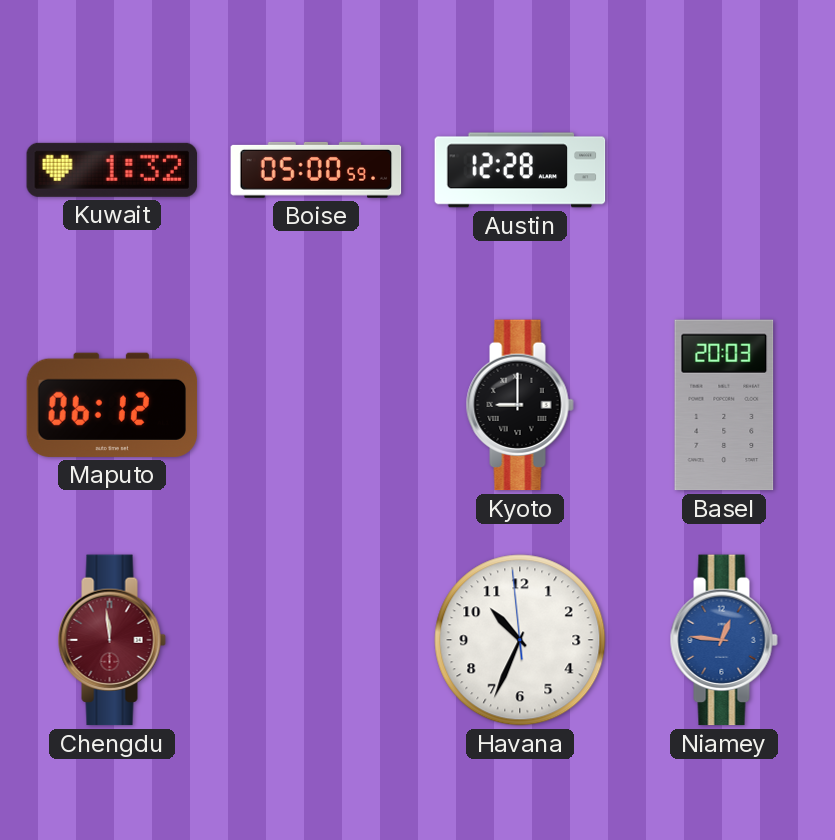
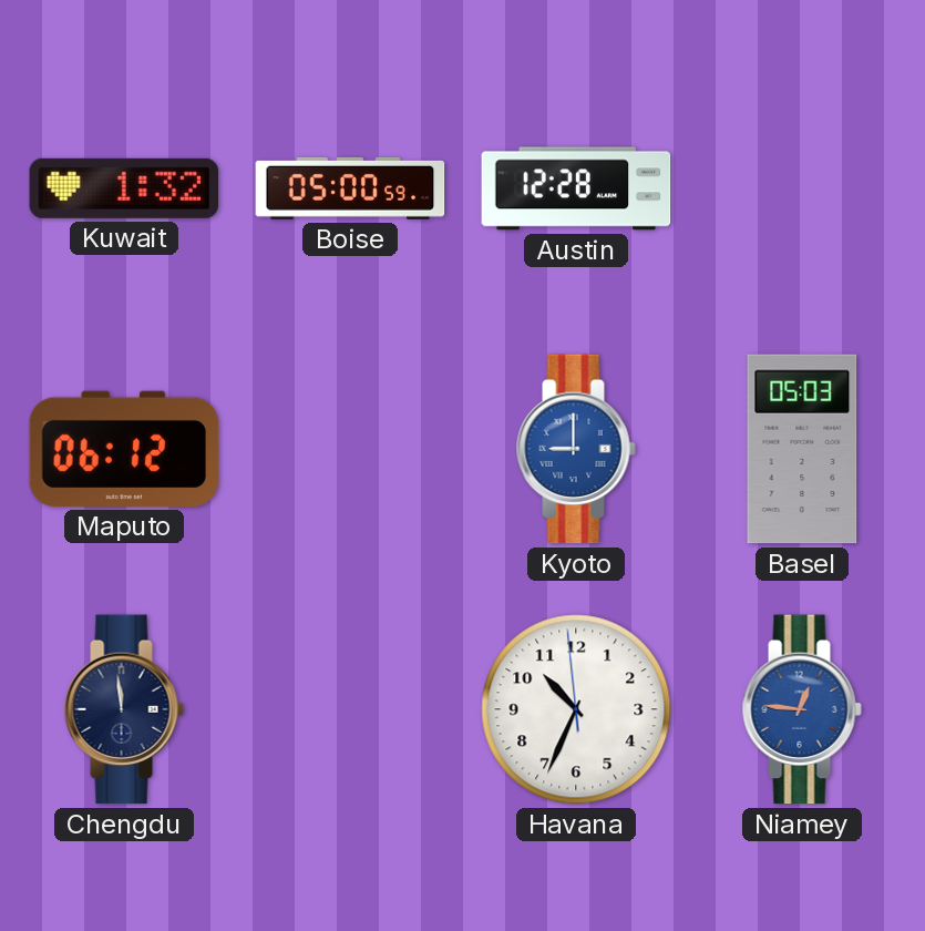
Kyoto dial: black -> blue (576, 449)
Basel: 20:03 -> 05:03 (802, 449)
Chengdu dial: burgundy -> navy (124, 709)
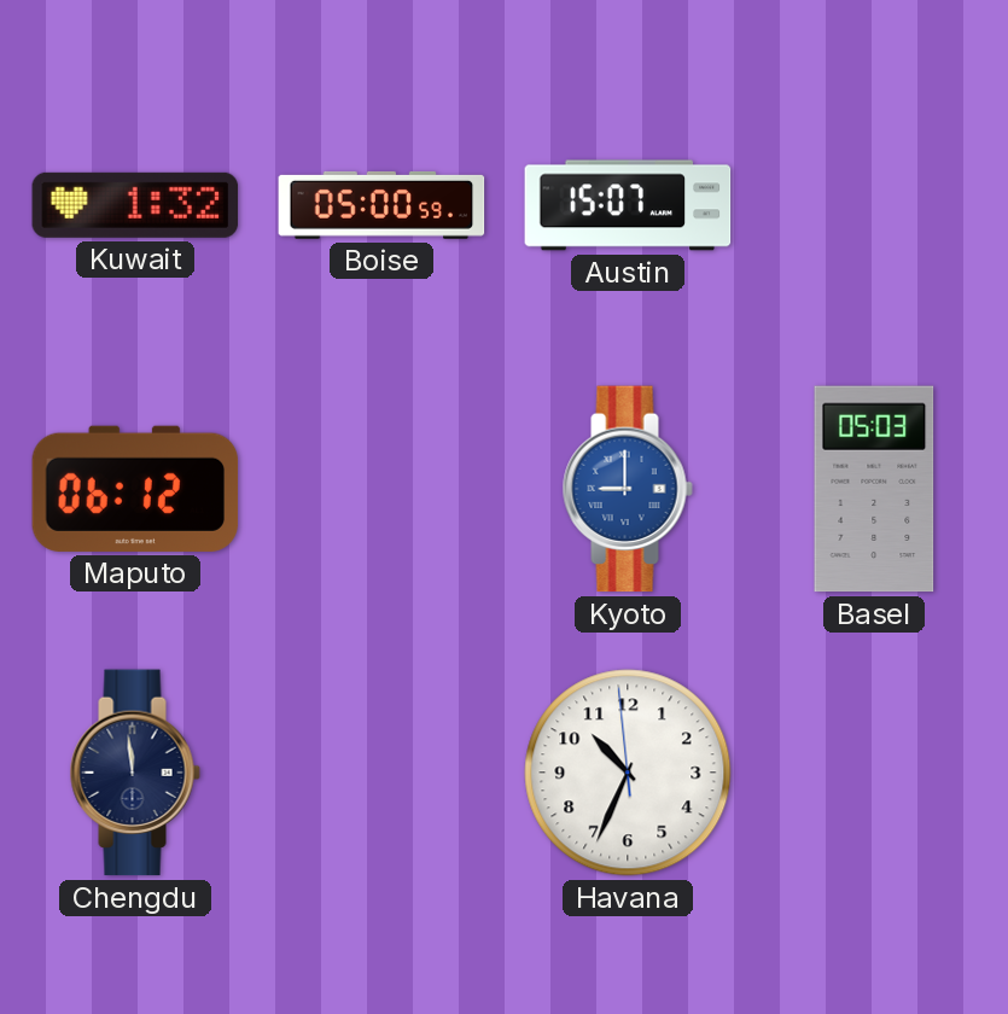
Austin: 12:28 -> 15:07 (628, 205)
Niamey: 12:46 -> none (802, 709)
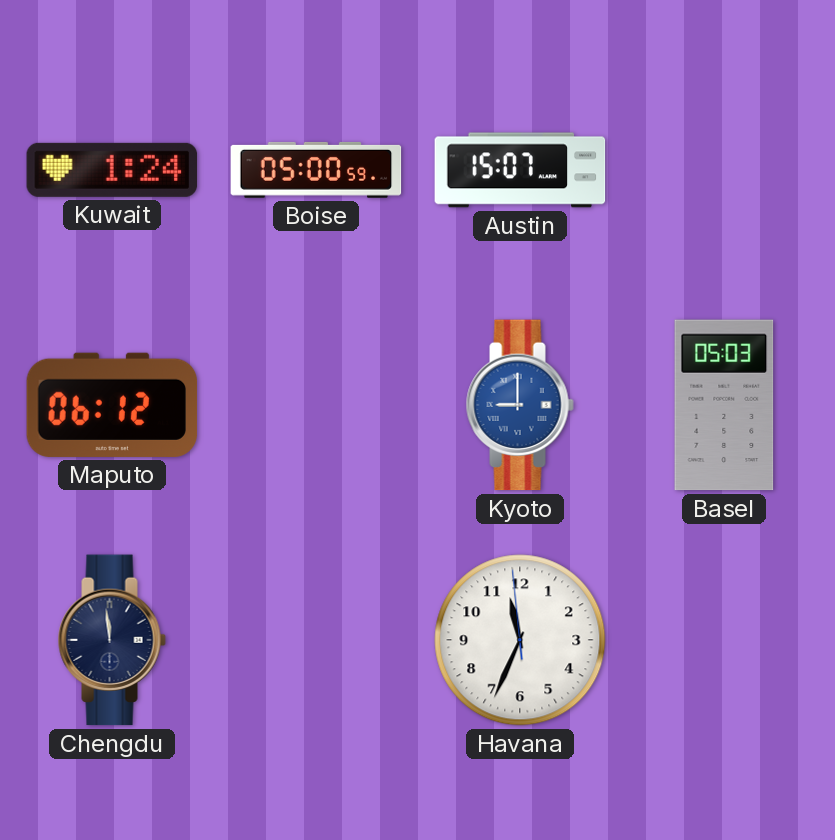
Kuwait: 1:32 -> 1:24 (112, 170)
Havana: 10:33 -> 11:33 (520, 640)
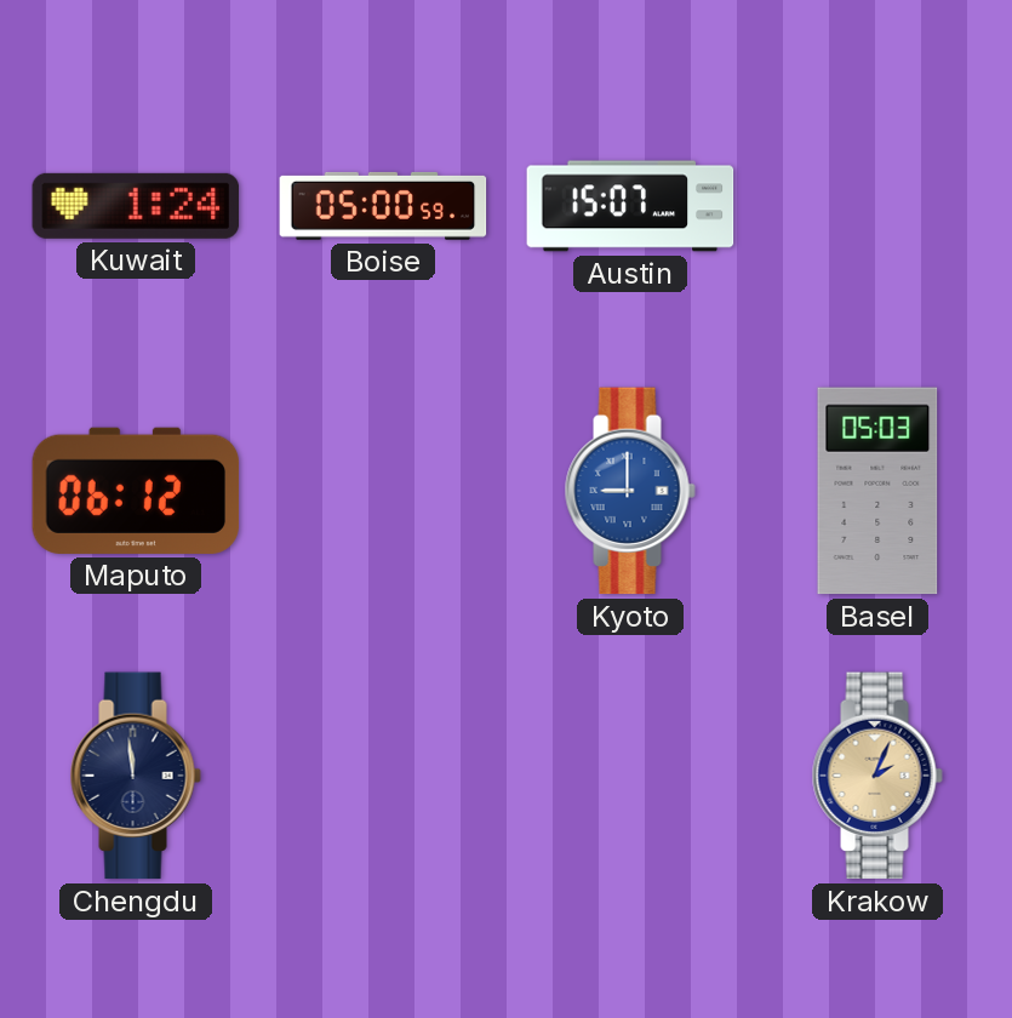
Havana: 11:33 -> none (520, 640)
Krakow: none -> 2:04 (877, 776)
